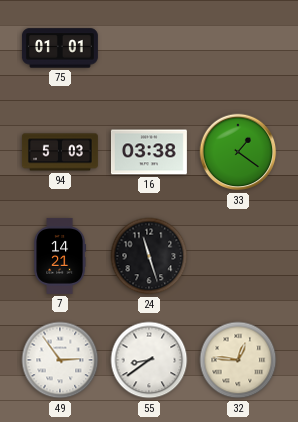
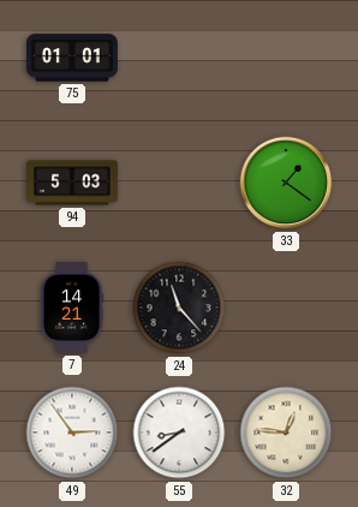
16: 03:38 -> none (149, 152)
24: 11:27 -> 11:23 (179, 308)
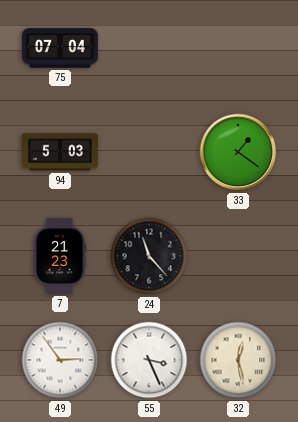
75: 01:01 -> 07:04 (60, 48)
7: 14:21 -> 21:23 (60, 256)
55: 8:39 -> 3:26 (149, 360)
32: 12:46 -> 12:28 (238, 360)
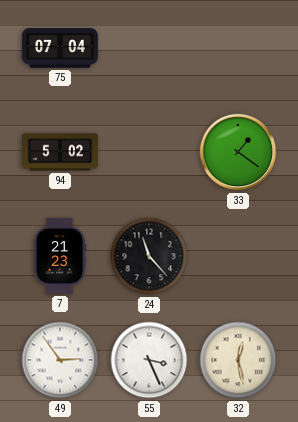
94: 5:03 -> 5:02 (60, 152)
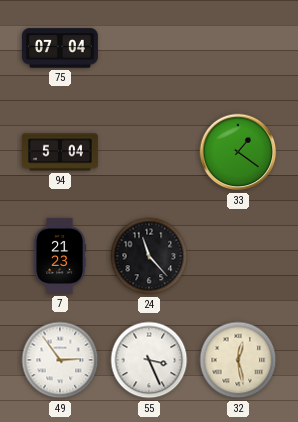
94: 5:02 -> 5:04 (60, 152)
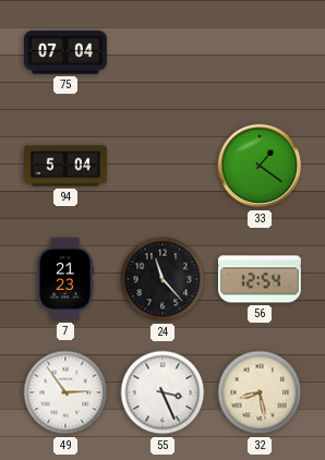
56: none -> 12:54 (260, 279)
32: 12:28 -> 8:28 (260, 392)
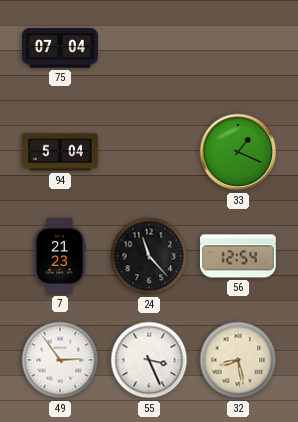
33: 1:21 -> 1:19 (238, 152)
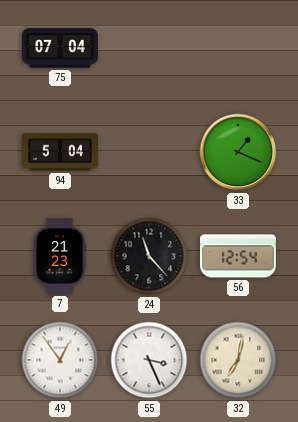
49: 2:54 -> 12:54 (60, 360)
32: 8:28 -> 7:02 (238, 360)
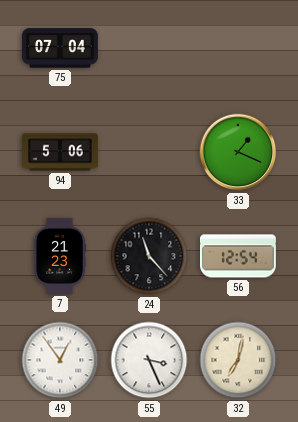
94: 5:04 -> 5:06 (60, 152)
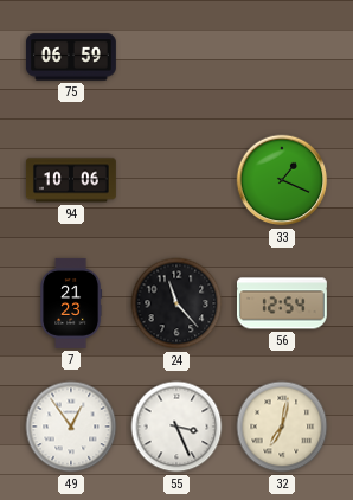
75: 07:04 -> 06:59 (71, 57)
94: 5:06 -> 10:06 (71, 180)
